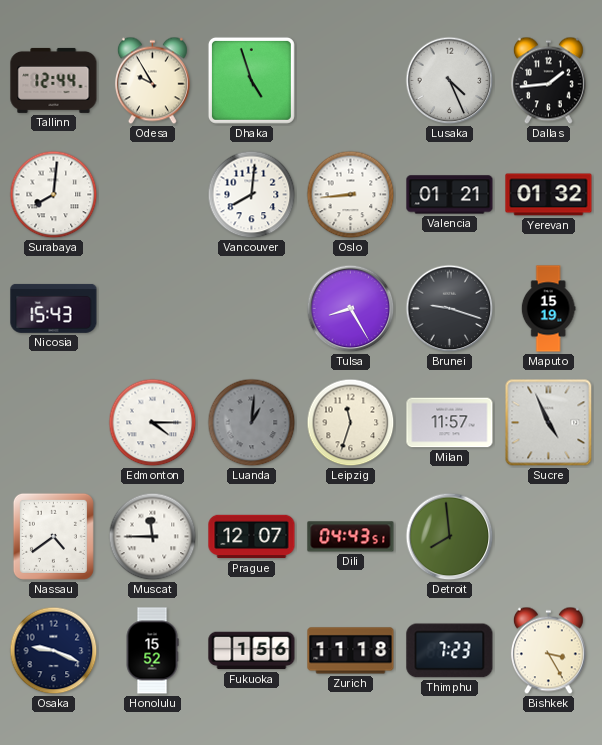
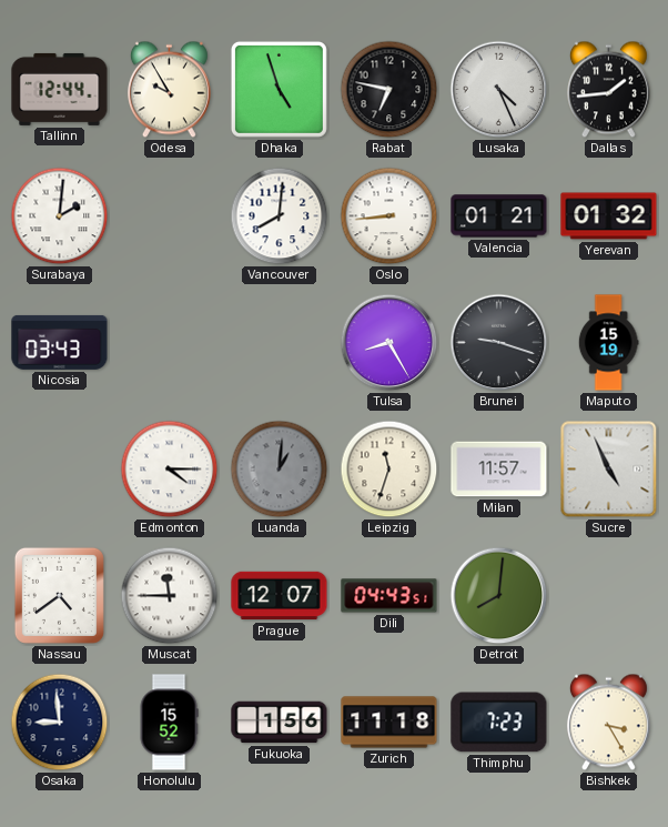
Rabat: none -> 6:47 (389, 90)
Surabaya: 8:01 -> 2:01 (60, 216)
Nicosia: 15:43 -> 03:43 (60, 342)
Detroit: 7:59 -> 8:01 (499, 596)
Osaka: 9:19 -> 8:59 (60, 723)
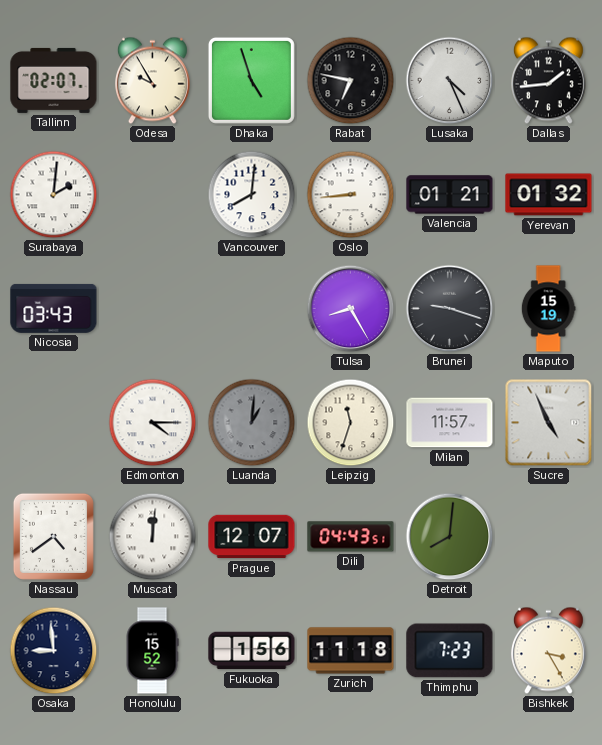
Tallinn: 12:44 -> 02:07 (54, 80)
Muscat: 11:45 -> 12:01 (153, 537)
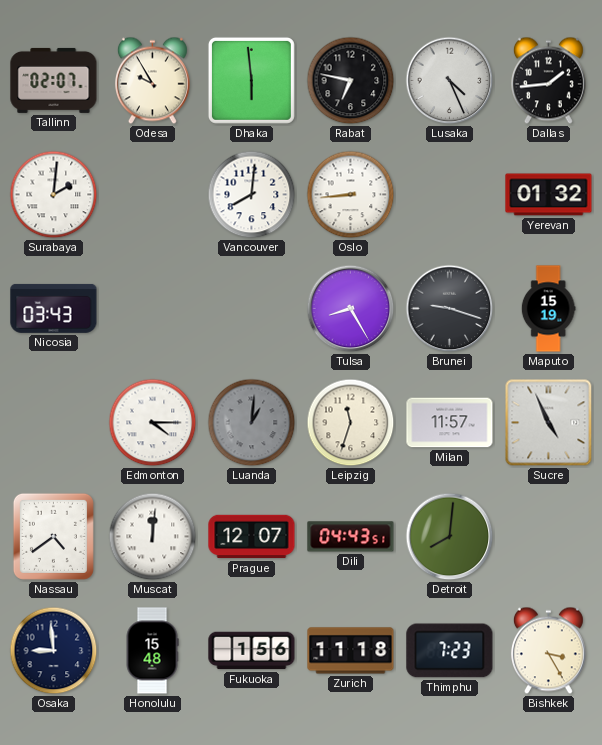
Dhaka: 4:57 -> 5:59 (251, 80)
Valencia: 01:21 -> none (450, 195)
Honolulu: 15:52 -> 15:48 (152, 651)
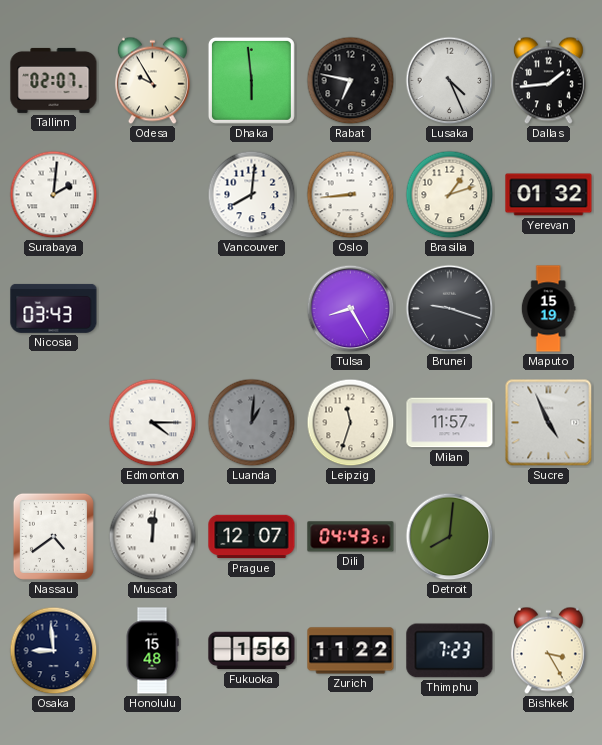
Brasilia: none -> 1:12 (450, 195)
Zurich: 11:18 -> 11:22 (351, 651)
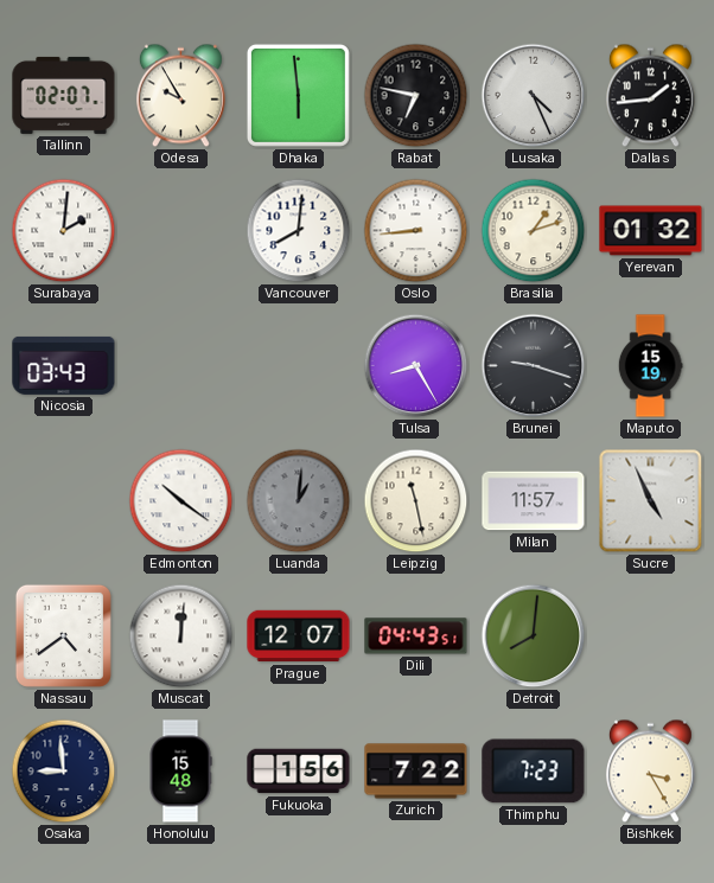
Edmonton: 4:15 -> 10:21 (181, 501)
Leipzig: 11:33 -> 11:28 (416, 501)
Zurich: 11:22 -> 7:22 (416, 772)
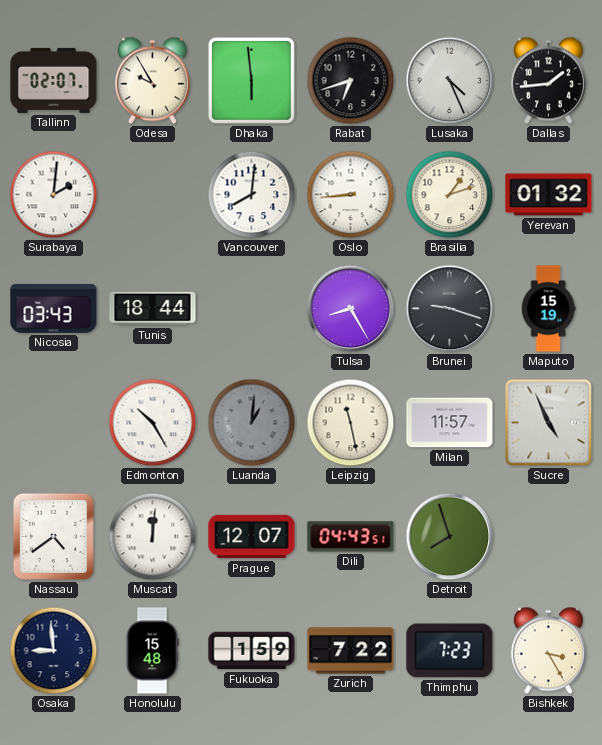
Rabat: 6:47 -> 6:42 (351, 81)
Tunis: none -> 18:44 (153, 309)
Edmonton: 10:21 -> 10:25 (153, 423)
Detroit: 8:01 -> 7:57 (450, 537)
Fukuoka: 1:56 -> 1:59 (252, 651)
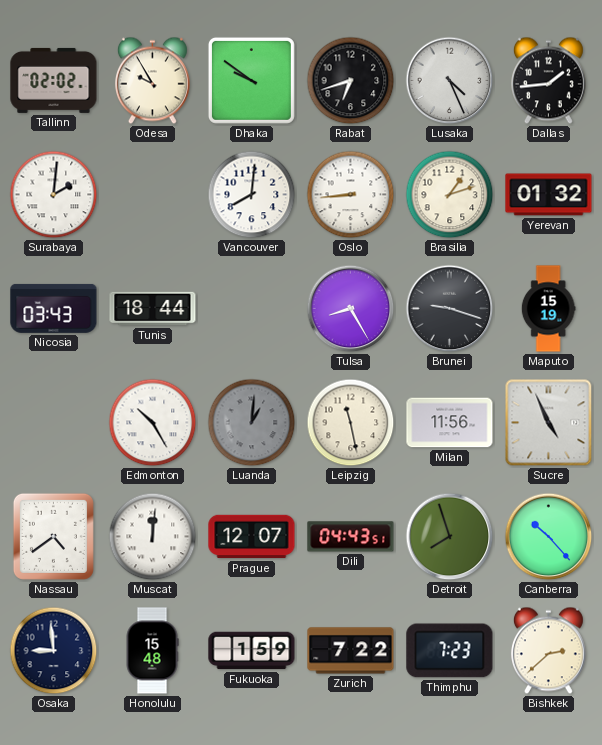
Tallinn: 02:07 -> 02:02 (54, 80)
Dhaka: 5:59 -> 9:51 (251, 80)
Milan: 11:57 -> 11:56 (450, 423)
Canberra: none -> 10:23 (549, 537)
Bishkek: 3:25 -> 2:38 (548, 651)
